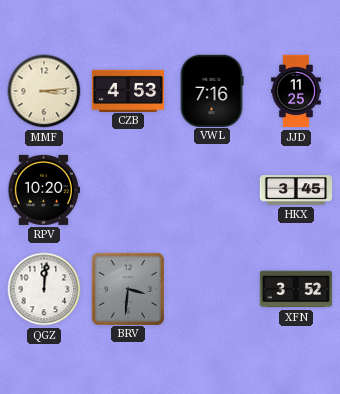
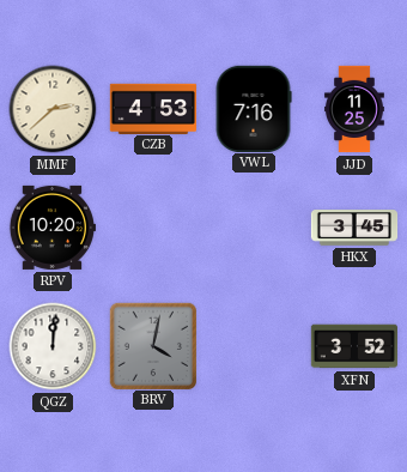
MMF: 3:14 -> 2:38 (53, 109)
BRV: 3:31 -> 4:02 (152, 345)
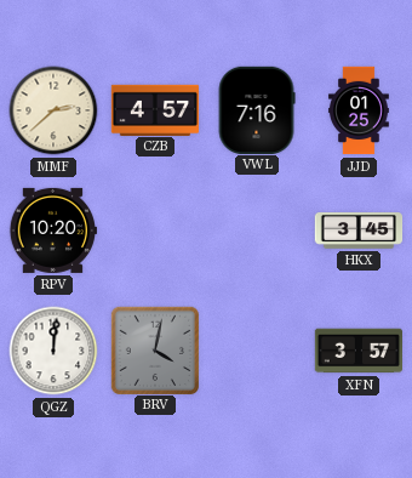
CZB: 4:53 -> 4:57 (154, 109)
JJD: 11:25 -> 01:25 (360, 110)
XFN: 3:52 -> 3:57 (357, 351)
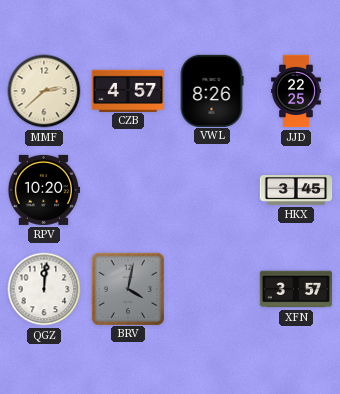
VWL: 7:16 -> 8:26 (212, 90)
JJD: 01:25 -> 22:25 (297, 91)
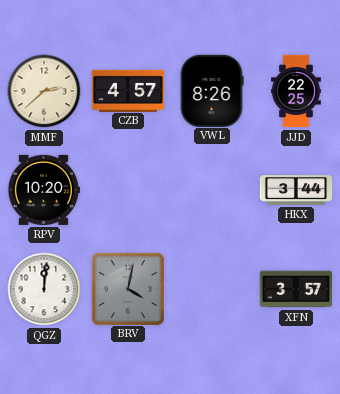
HKX: 3:45 -> 3:44 (296, 190)
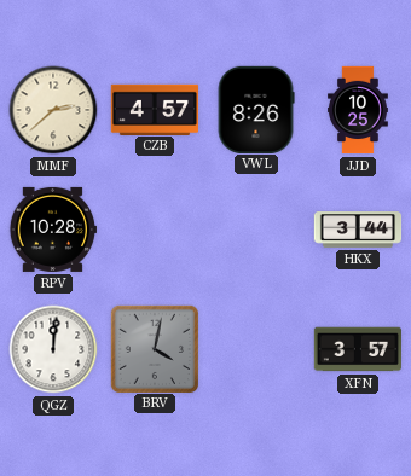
JJD: 22:25 -> 10:25 (359, 110)
RPV: 10:20 -> 10:28 (52, 230)
